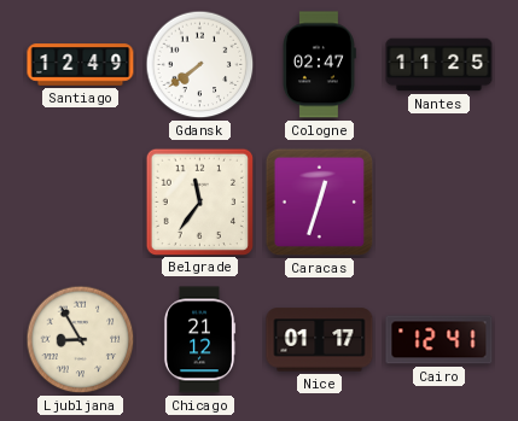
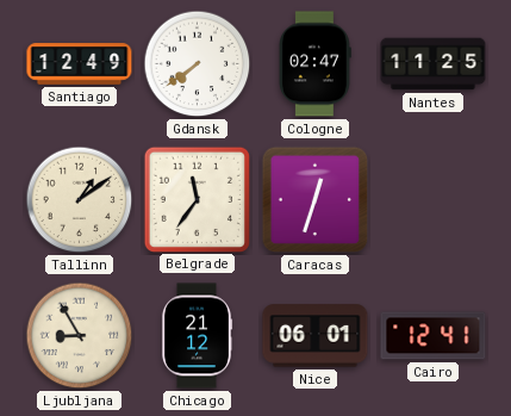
Tallinn: none -> 1:09 (80, 200)
Nice: 01:17 -> 06:01 (316, 336)
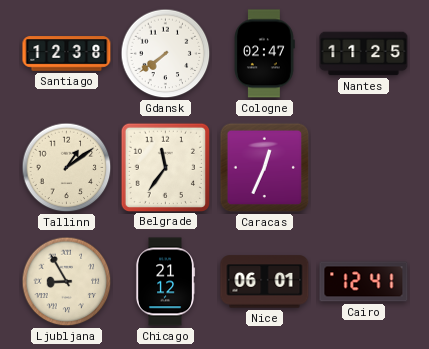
Santiago: 12:49 -> 12:38 (67, 54)
Caracas: 12:33 -> 12:34 (265, 168)
